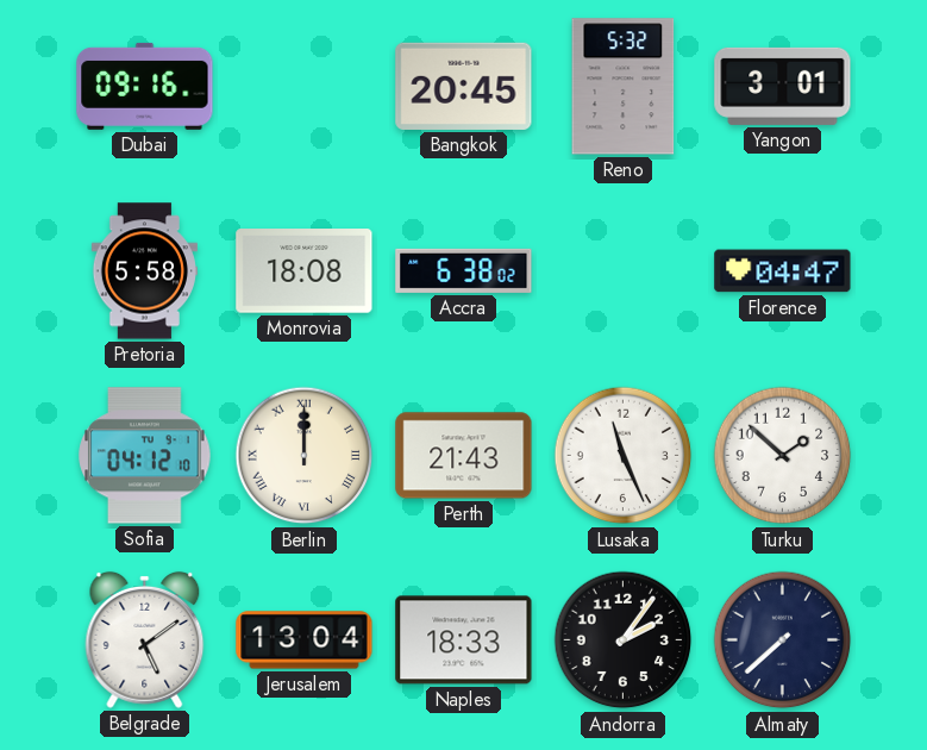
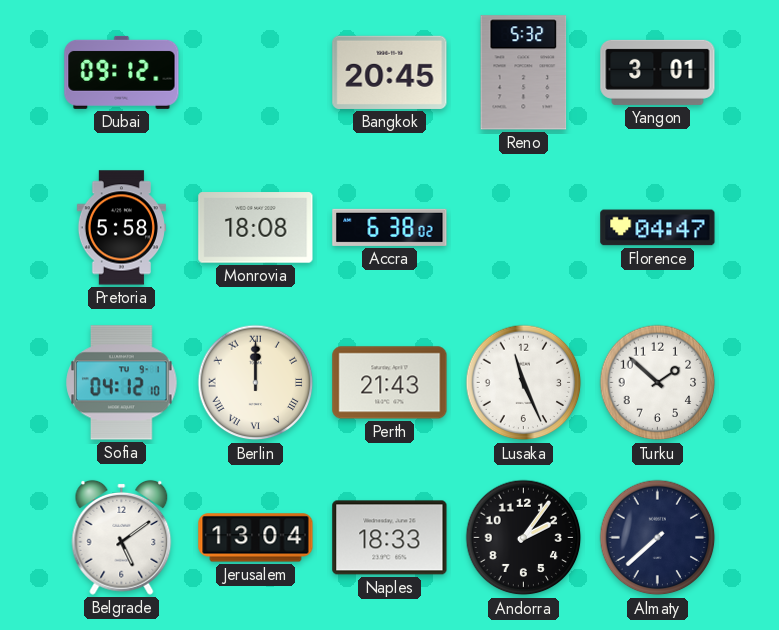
Dubai: 09:16 -> 09:12 (122, 72)
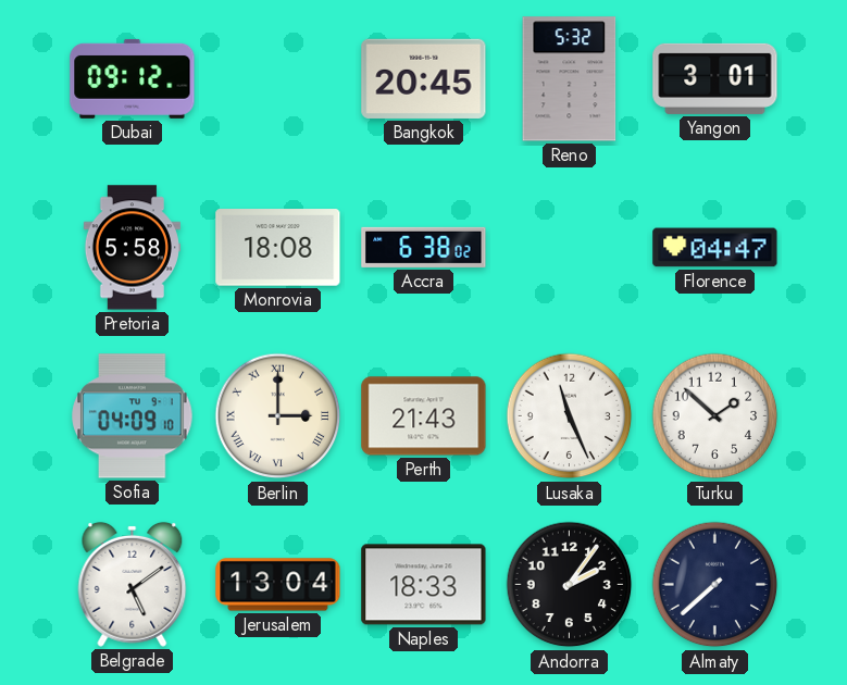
Sofia: 04:12 -> 04:09 (133, 416)
Berlin: 12:00 -> 3:00 (278, 416)
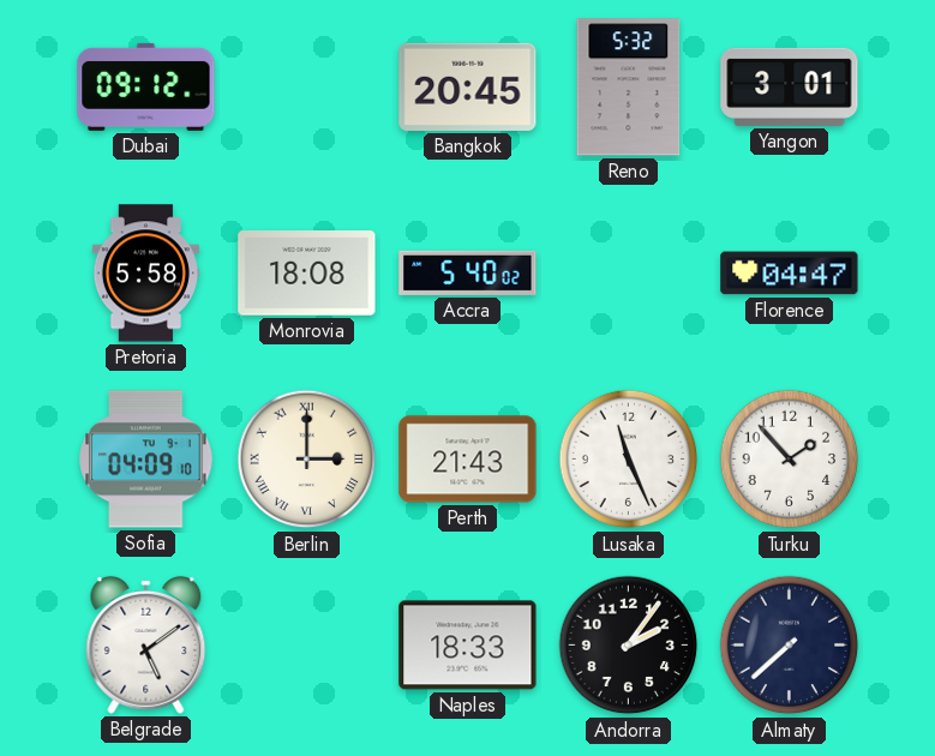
Accra: 6:38 -> 5:40 (468, 272)
Turku: 1:52 -> 1:53 (790, 460)
Jerusalem: 13:04 -> none (278, 585)
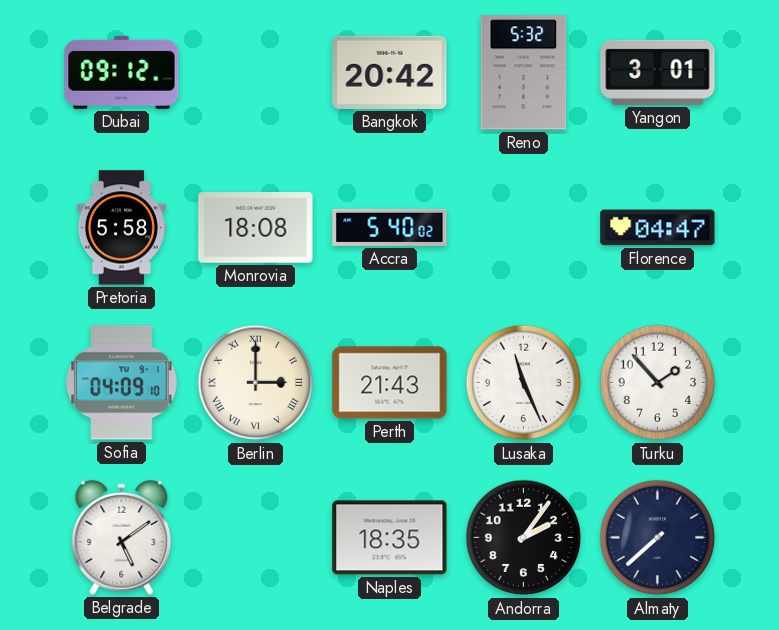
Bangkok: 20:45 -> 20:42 (390, 72)
Naples: 18:33 -> 18:35 (390, 538)
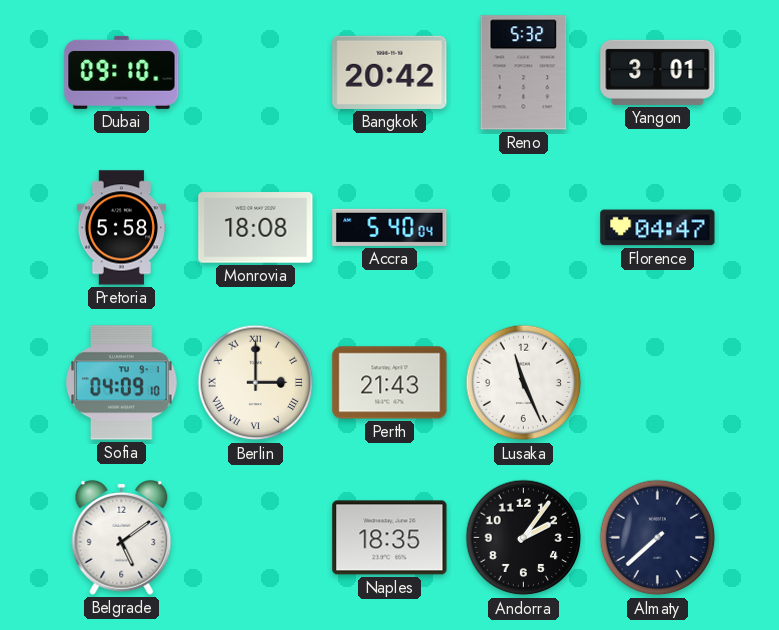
Dubai: 09:12 -> 09:10 (122, 72)
Accra: 5:40:02 -> 5:40:04 (390, 227)
Turku: 1:53 -> none (658, 383)
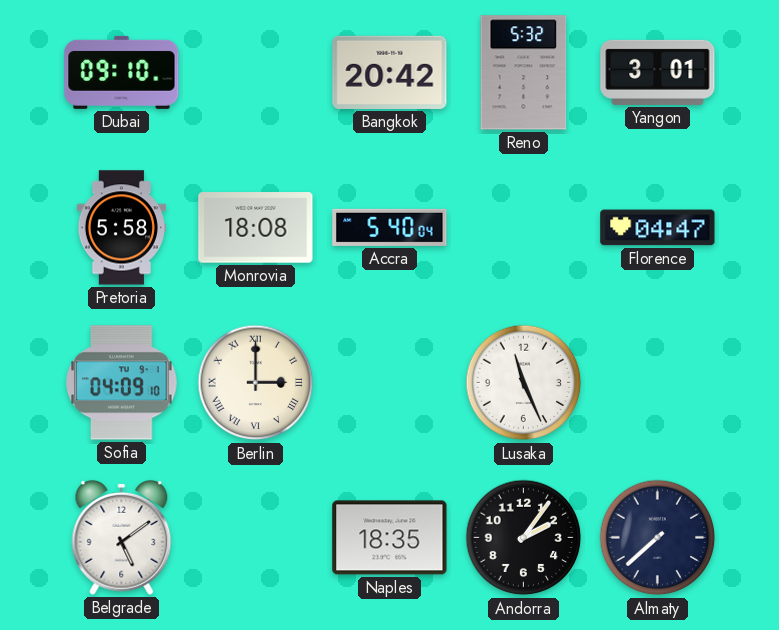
Perth: 21:43 -> none (390, 383)
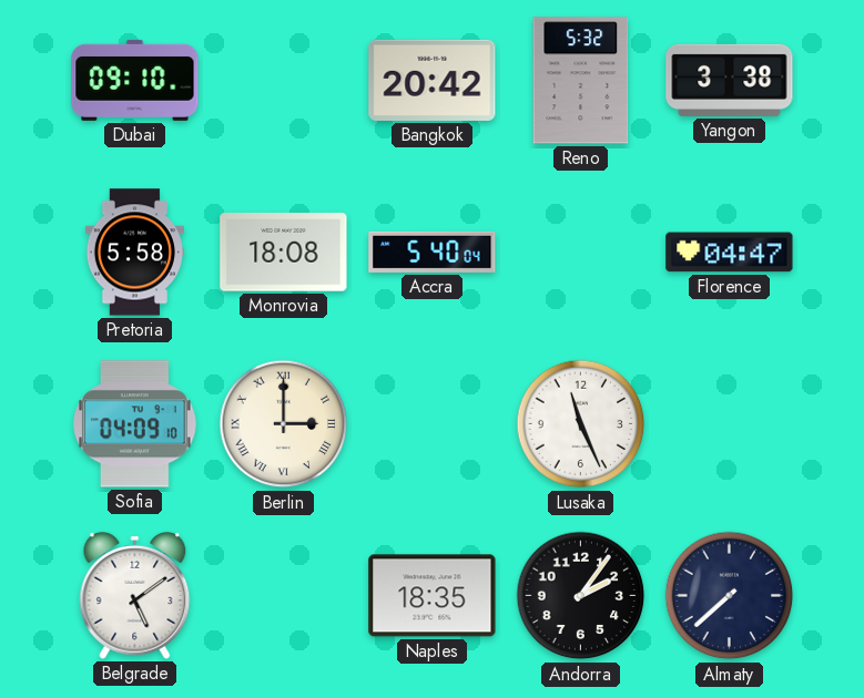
Yangon: 3:01 -> 3:38 (730, 80)
